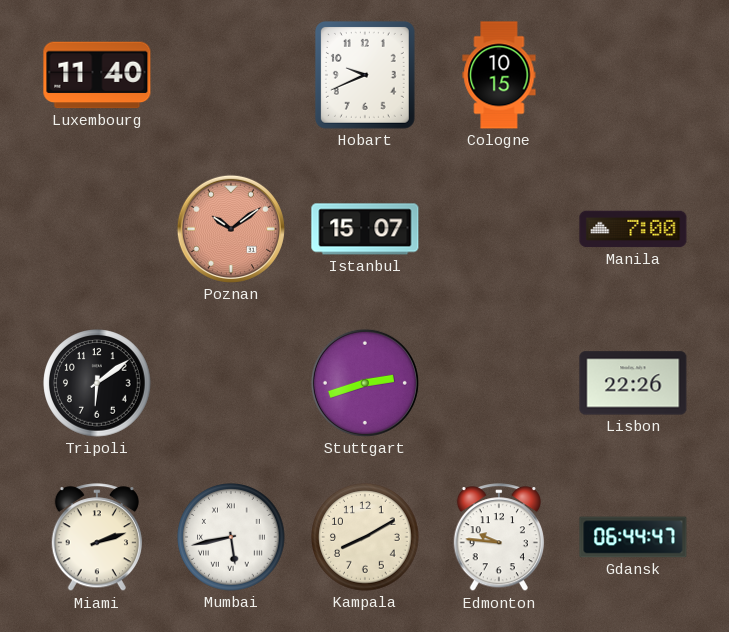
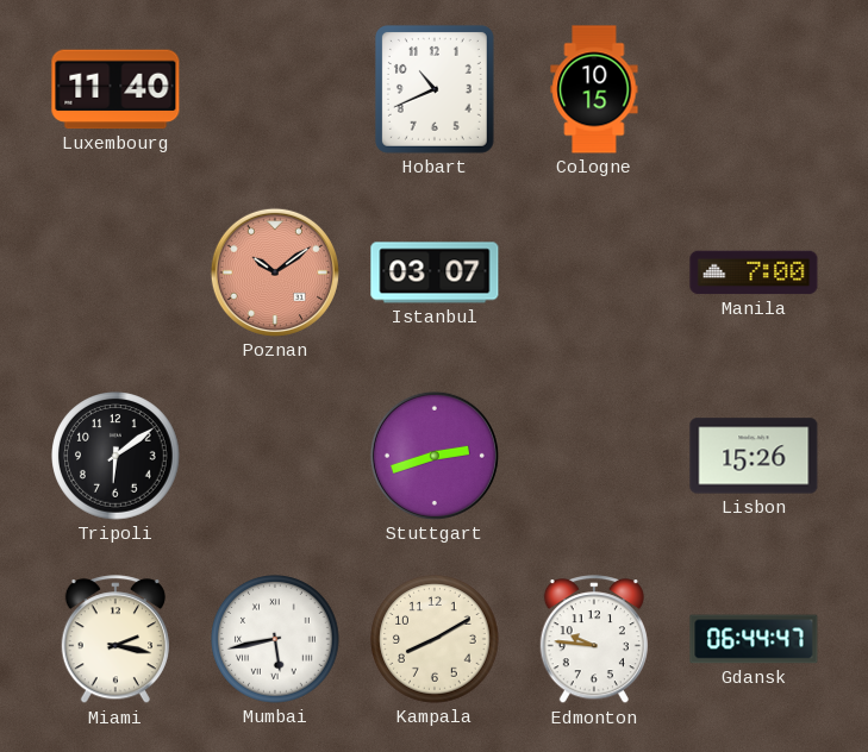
Hobart: 9:41 -> 10:41 (435, 89)
Istanbul: 15:07 -> 03:07 (435, 272)
Lisbon: 22:26 -> 15:26 (754, 456)
Miami: 2:12 -> 2:17 (115, 640)
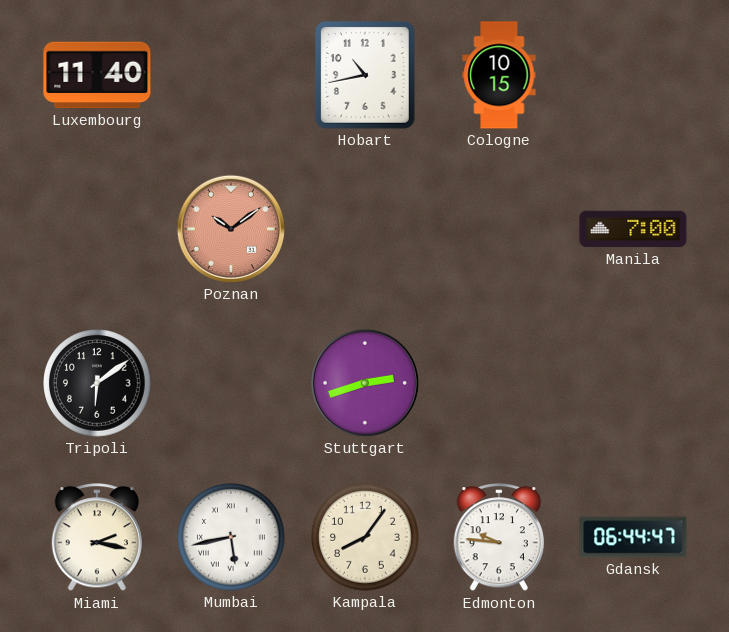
Hobart: 10:41 -> 10:43 (365, 75)
Istanbul: 03:07 -> none (435, 272)
Lisbon: 15:26 -> none (754, 456)
Kampala: 8:10 -> 8:06 (365, 537)
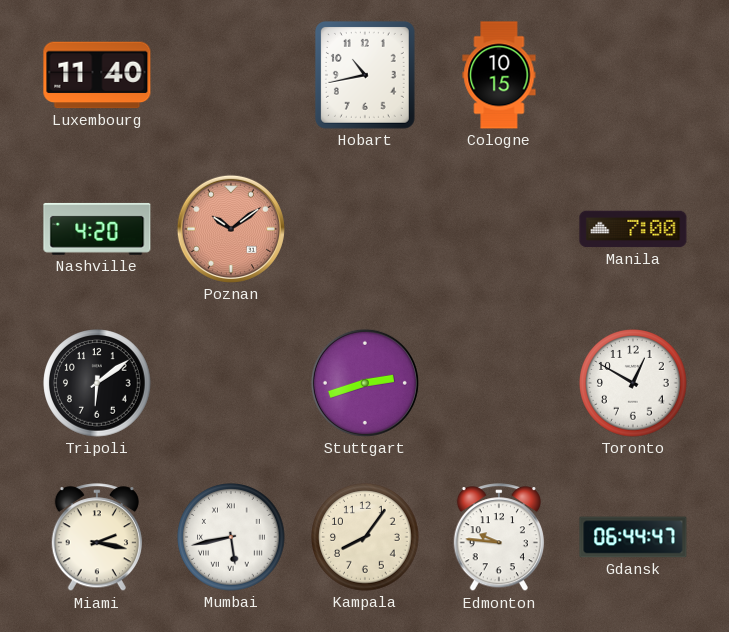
Nashville: none -> 4:20 (97, 229)
Toronto: none -> 12:50 (633, 383)
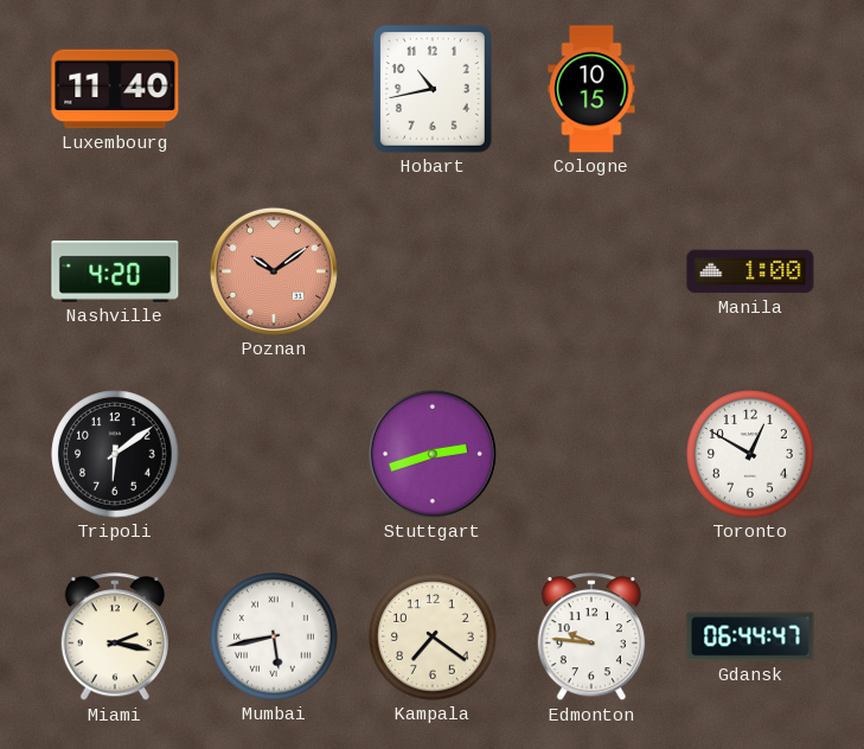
Manila: 7:00 -> 1:00 (750, 271)
Kampala: 8:06 -> 7:21 (433, 636)
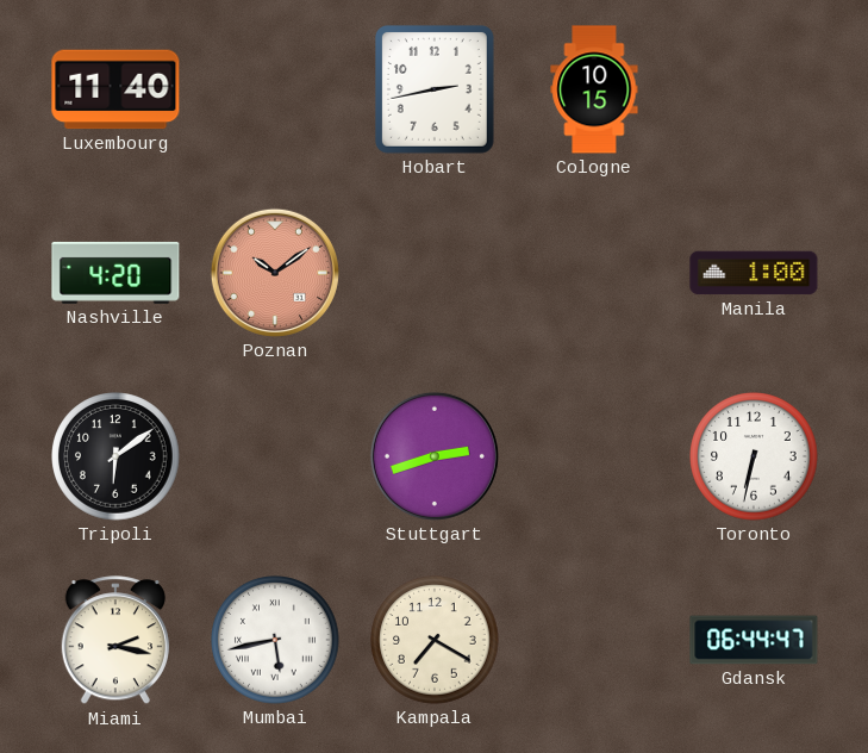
Hobart: 10:43 -> 2:43 (435, 89)
Toronto: 12:50 -> 6:32 (754, 456)
Kampala: 7:21 -> 7:20 (435, 640)
Edmonton: 9:46 -> none (591, 638)
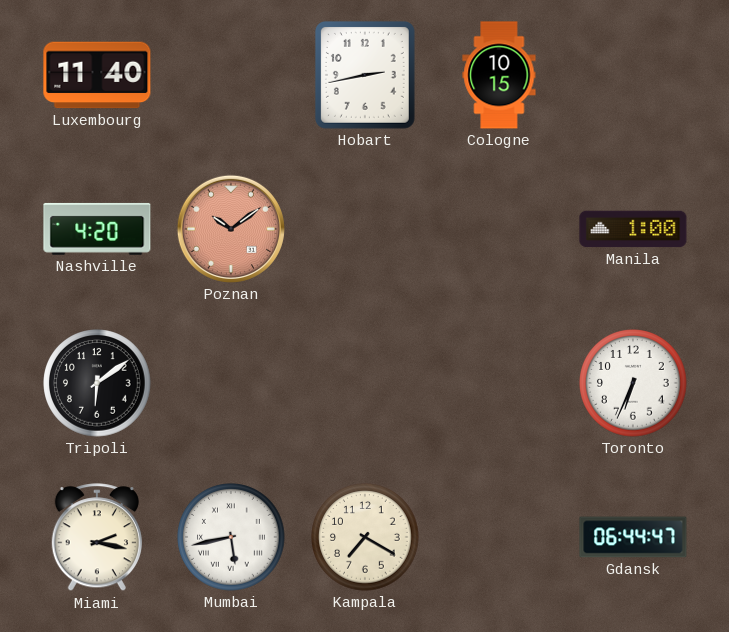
Stuttgart: 2:42 -> none (435, 456)
Toronto: 6:32 -> 6:34 (633, 383)
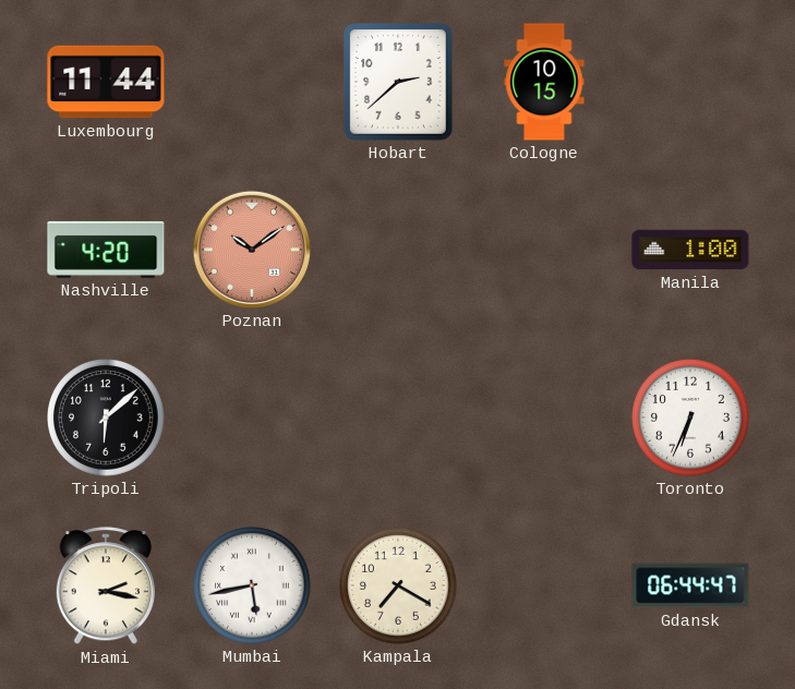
Luxembourg: 11:40 -> 11:44 (106, 82)
Hobart: 2:43 -> 2:38 (398, 82)
Tripoli: 6:09 -> 6:08 (106, 418)
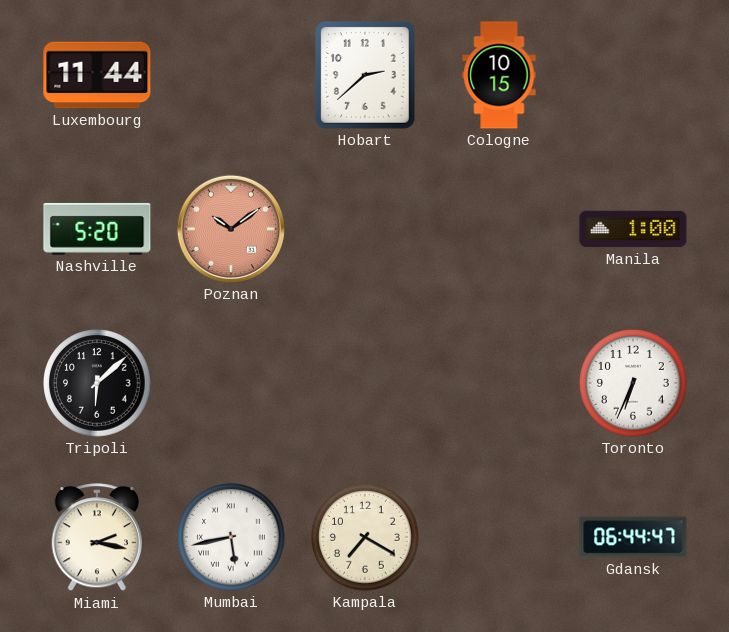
Nashville: 4:20 -> 5:20 (97, 229)
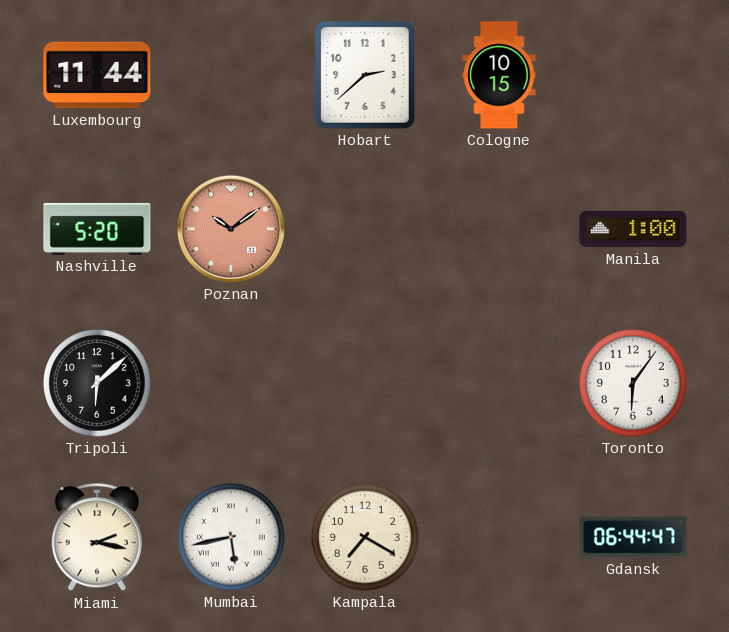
Toronto: 6:34 -> 6:06 (633, 383)
